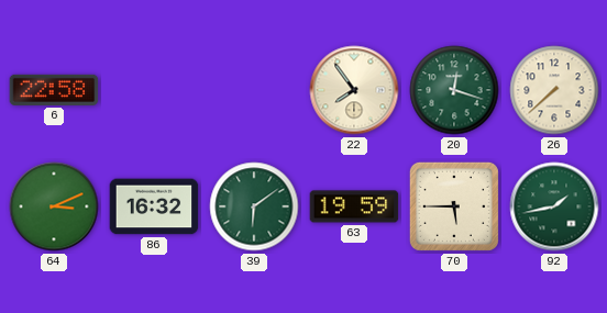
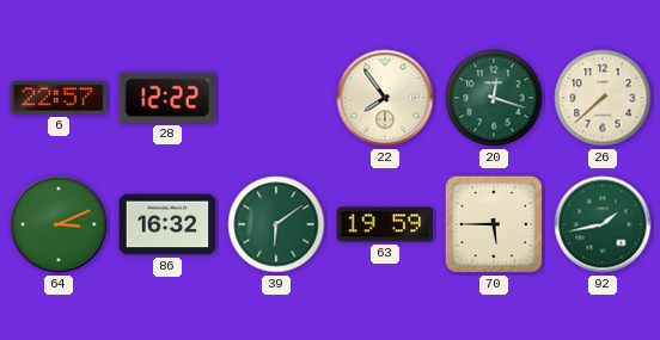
6: 22:58 -> 22:57 (59, 98)
28: none -> 12:22 (167, 98)
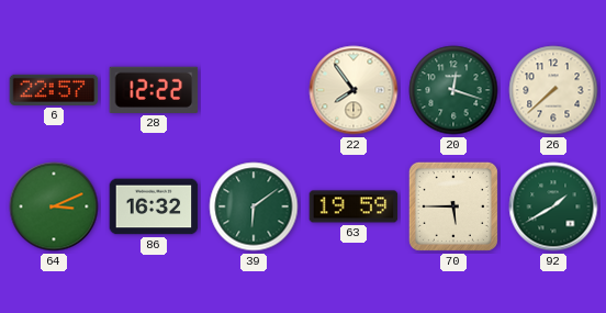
92: 1:43 -> 1:40 (553, 206)
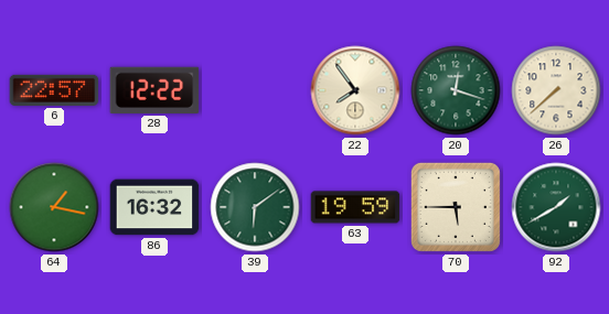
64: 3:11 -> 1:17 (54, 207)
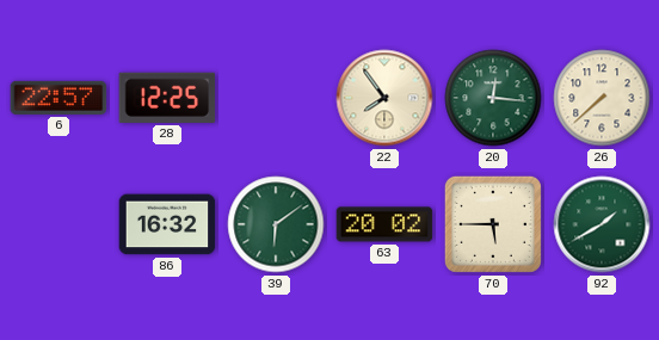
28: 12:22 -> 12:25 (167, 98)
20: 12:18 -> 12:16 (493, 98)
64: 1:17 -> none (54, 207)
63: 19:59 -> 20:02 (384, 224)
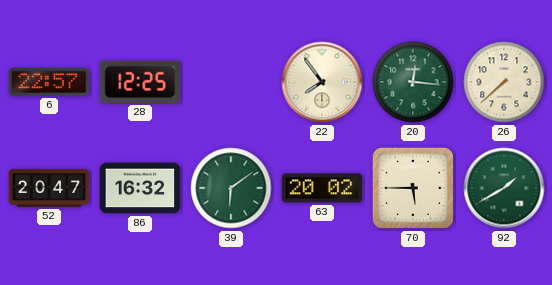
52: none -> 20:47 (49, 188)
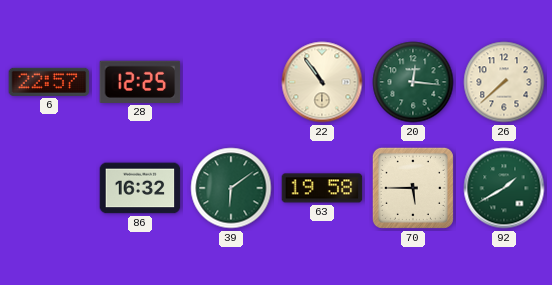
22: 7:54 -> 10:54 (322, 82)
52: 20:47 -> none (49, 188)
63: 20:02 -> 19:58 (322, 188)
